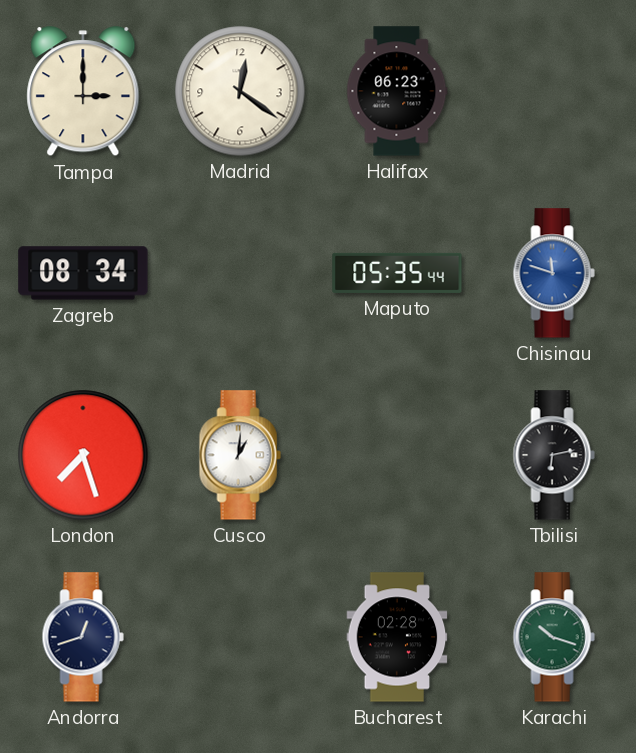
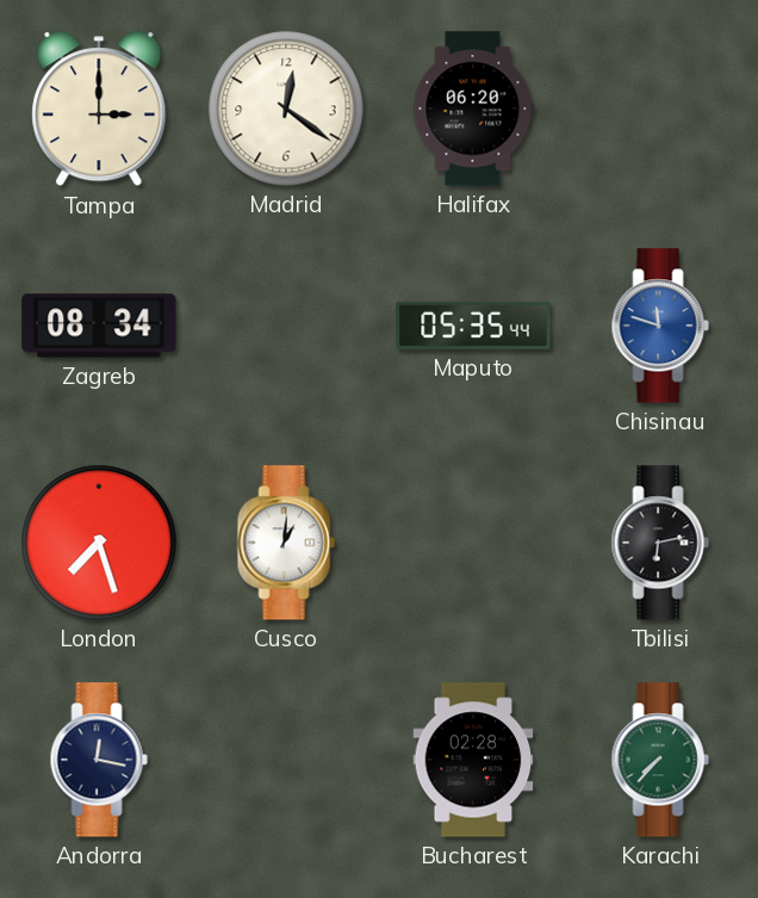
Halifax: 06:23 -> 06:20 (473, 109)
Andorra: 12:42 -> 12:17 (99, 760)
Karachi: 10:18 -> 7:37 (660, 760)
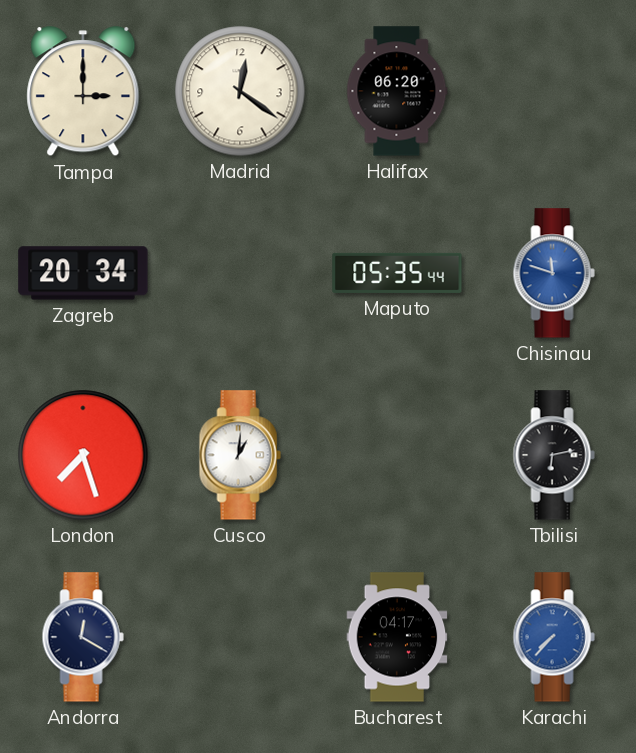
Zagreb: 08:34 -> 20:34 (83, 273)
Andorra: 12:17 -> 12:20 (83, 637)
Bucharest: 02:28 -> 04:17 (397, 637)
Karachi dial: green -> blue (554, 637)
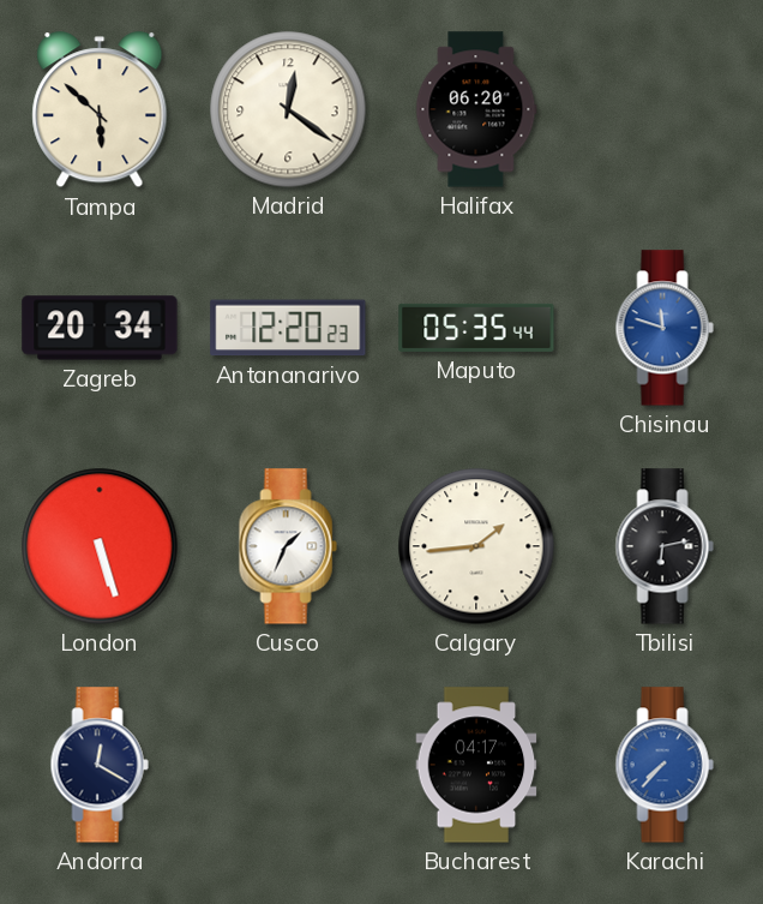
Tampa: 3:00 -> 5:52 (100, 110)
Antananarivo: none -> 12:20 (288, 328)
London: 7:27 -> 5:27 (100, 546)
Cusco: 1:01 -> 1:34 (288, 546)
Calgary: none -> 1:44 (476, 546)
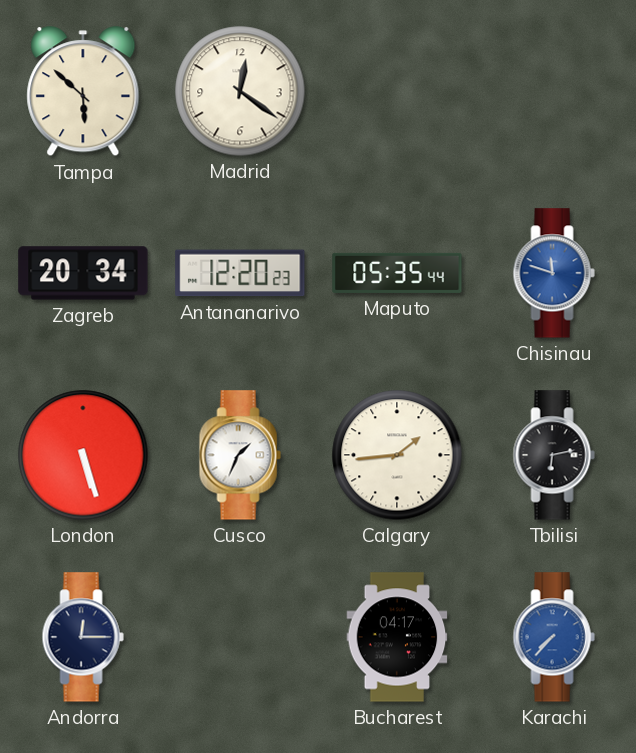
Halifax: 06:20 -> none (476, 109)
Andorra: 12:20 -> 12:15 (83, 637)
